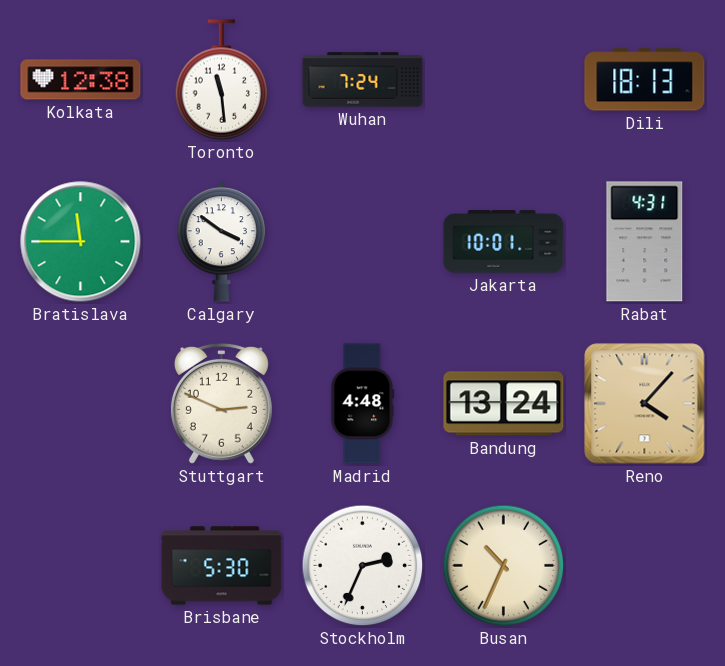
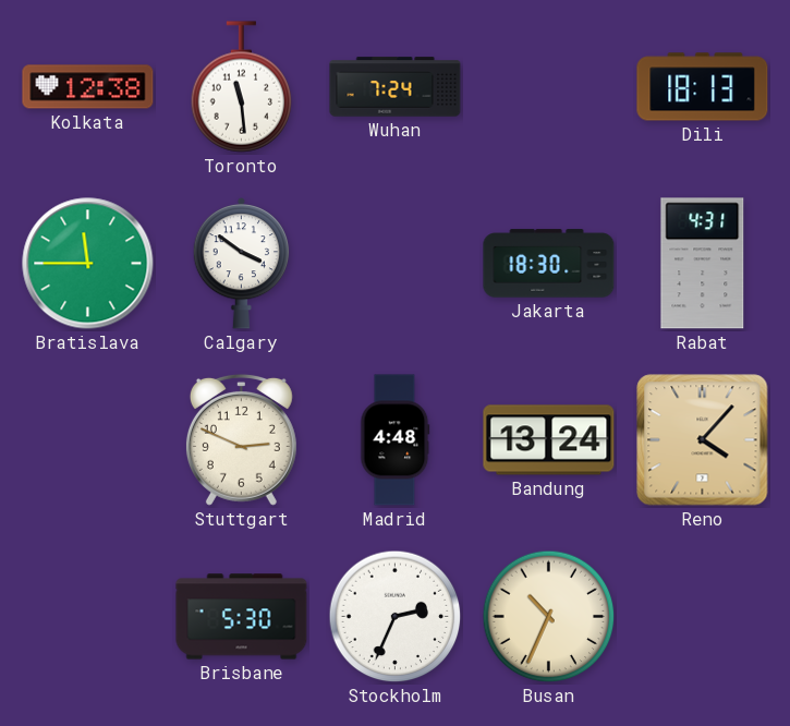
Jakarta: 10:01 -> 18:30 (549, 264)
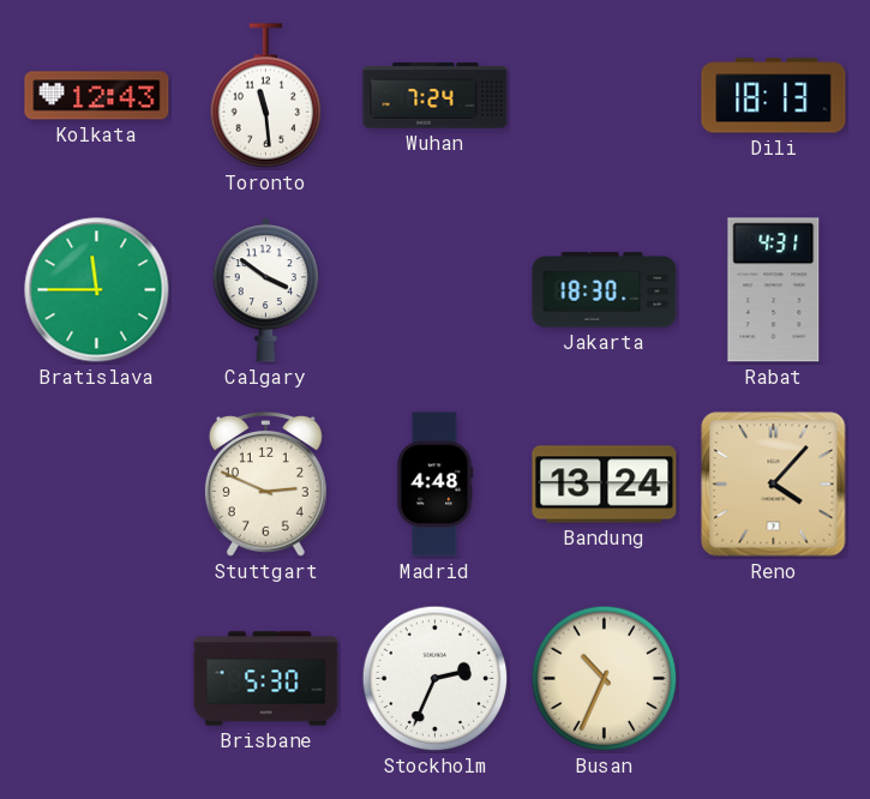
Kolkata: 12:38 -> 12:43 (97, 96)
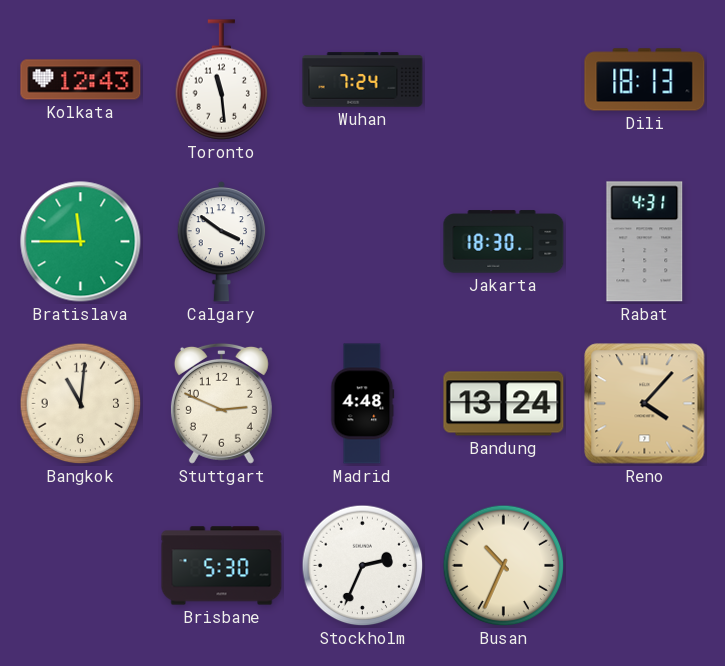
Bangkok: none -> 11:01 (81, 404)
